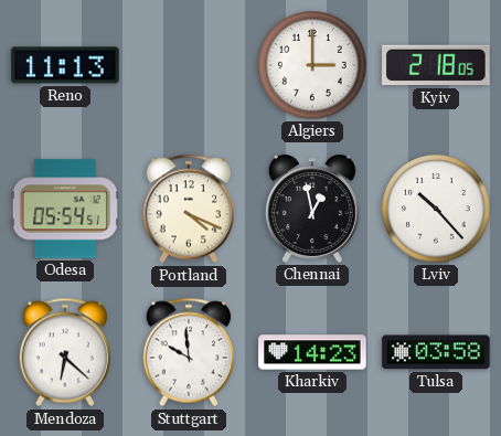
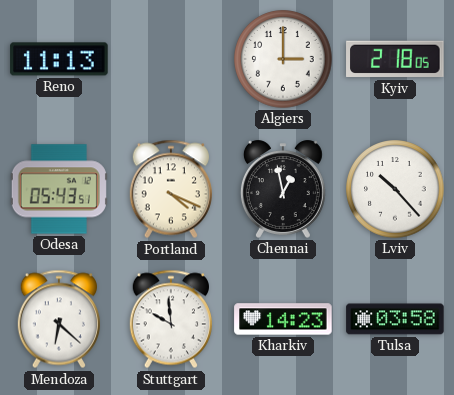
Odesa: 05:54 -> 05:43 (59, 189)
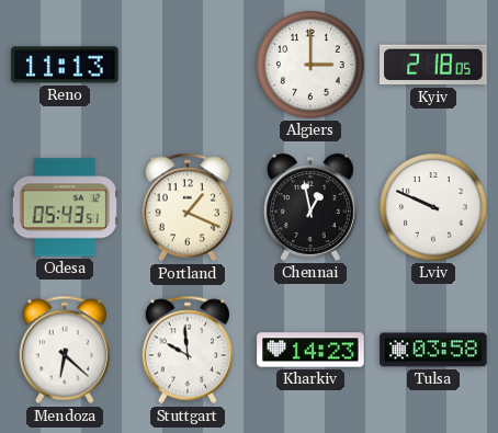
Portland: 4:19 -> 1:19 (186, 207)
Lviv: 10:23 -> 9:49 (433, 207)
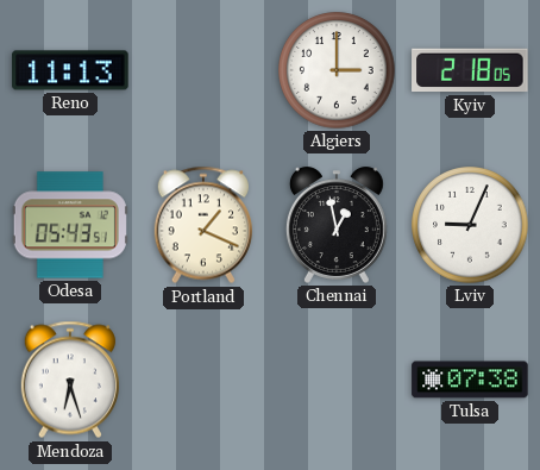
Lviv: 9:49 -> 9:04 (470, 225)
Mendoza: 6:22 -> 6:27 (69, 380)
Stuttgart: 9:59 -> none (186, 350)
Kharkiv: 14:23 -> none (310, 350)
Tulsa: 03:58 -> 07:38 (470, 380)
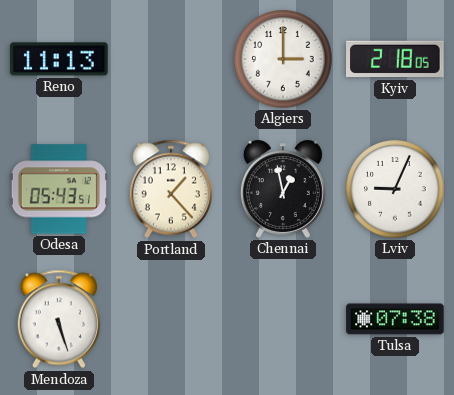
Portland: 1:19 -> 1:23 (170, 189)
Mendoza: 6:27 -> 5:27 (58, 319)
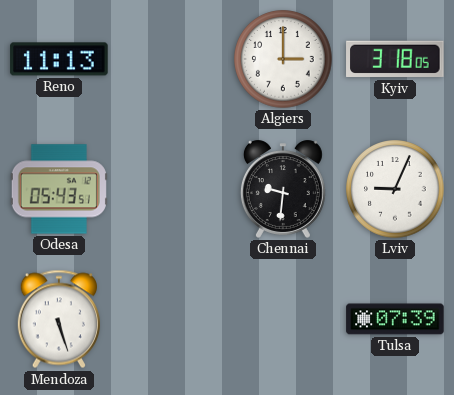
Kyiv: 2:18 -> 3:18 (395, 59)
Portland: 1:23 -> none (170, 189)
Chennai: 12:58 -> 9:31 (283, 189)
Tulsa: 07:38 -> 07:39 (395, 319)
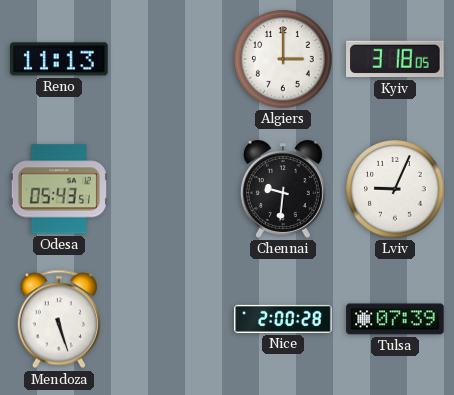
Nice: none -> 2:00 (283, 319)
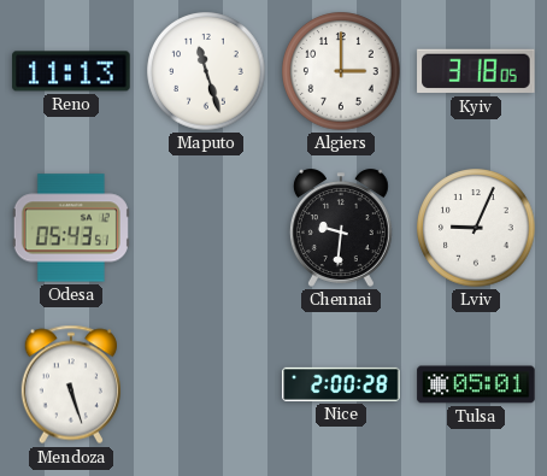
Maputo: none -> 11:27 (206, 71)
Tulsa: 07:39 -> 05:01 (476, 384)
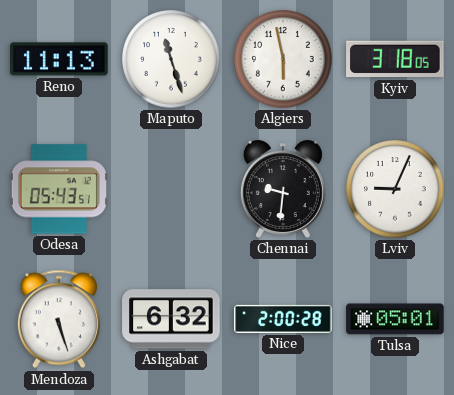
Algiers: 3:00 -> 5:58 (283, 59)
Ashgabat: none -> 6:32 (171, 319)
